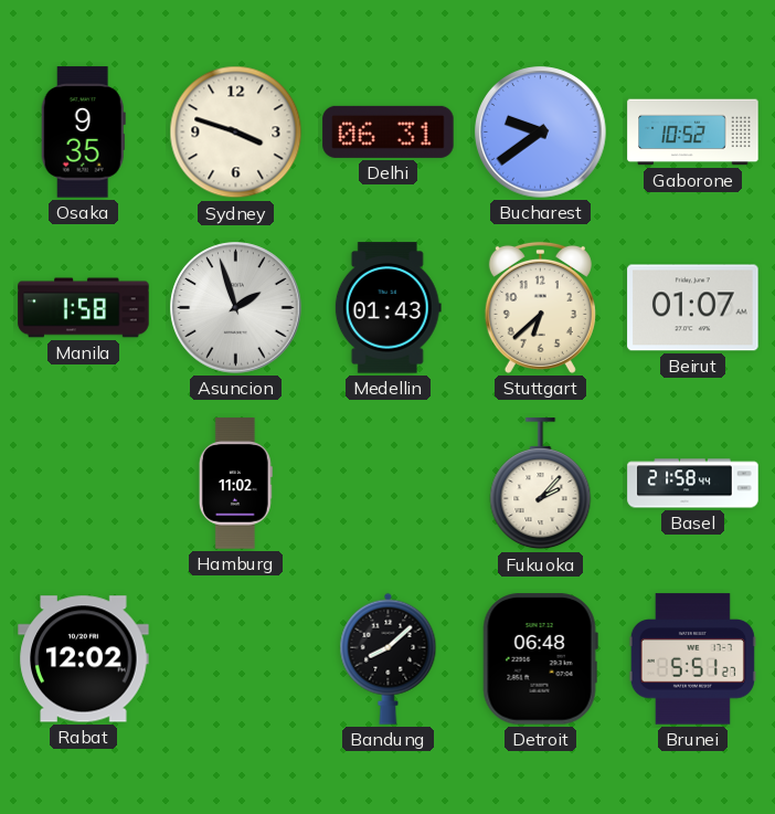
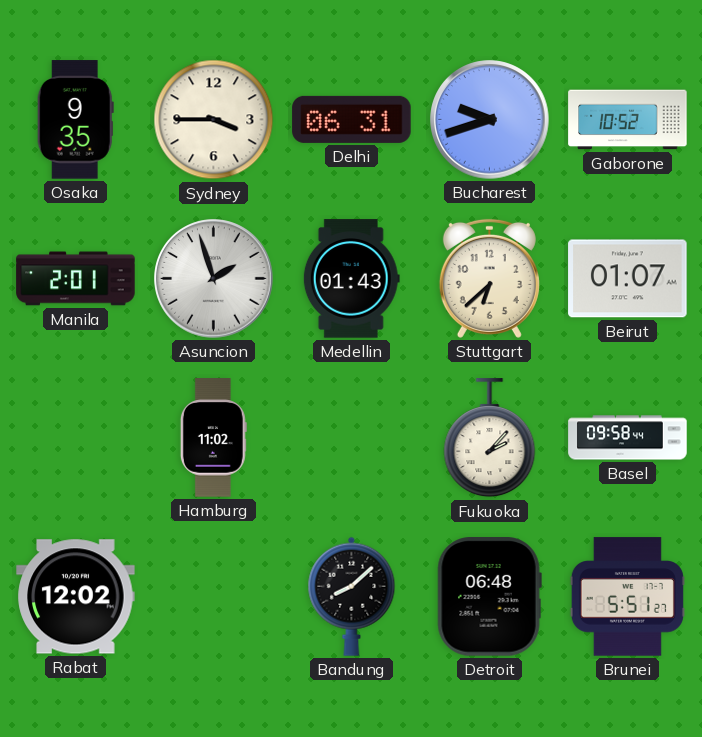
Sydney: 3:48 -> 3:45 (214, 120)
Bucharest: 9:39 -> 9:42 (490, 120)
Manila: 1:58 -> 2:01 (76, 279)
Basel: 21:58 -> 09:58 (628, 438)
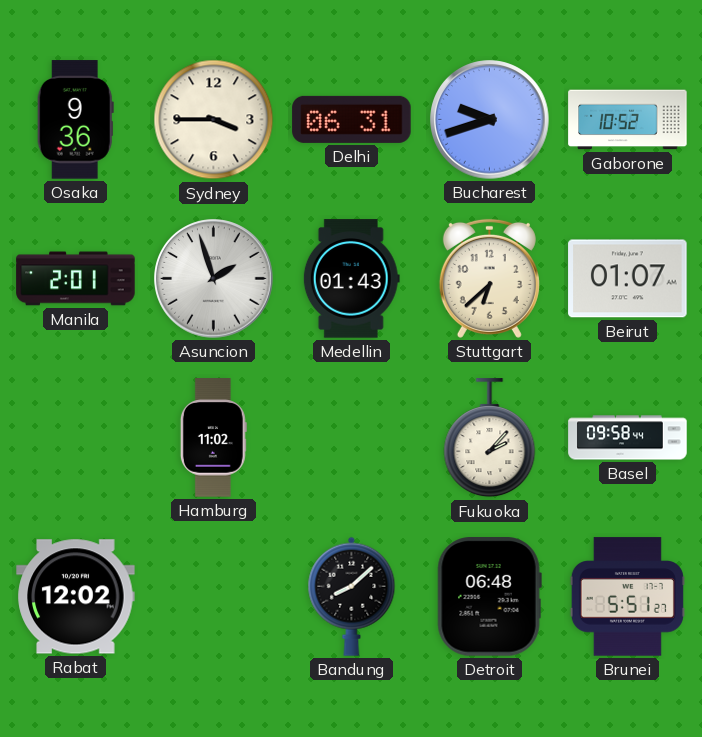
Osaka: 9:35 -> 9:36 (75, 120)
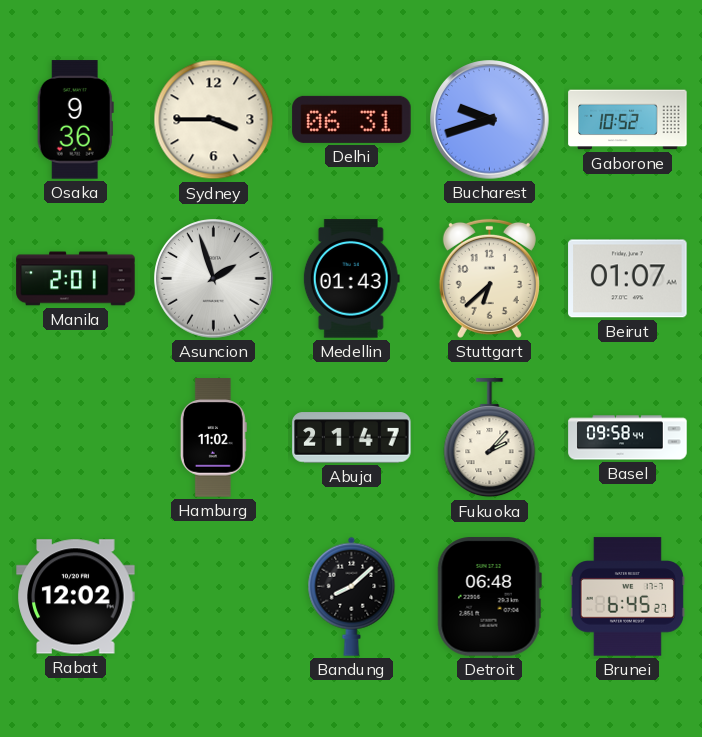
Abuja: none -> 21:47 (352, 438)
Brunei: 5:51 -> 6:45 (627, 597)
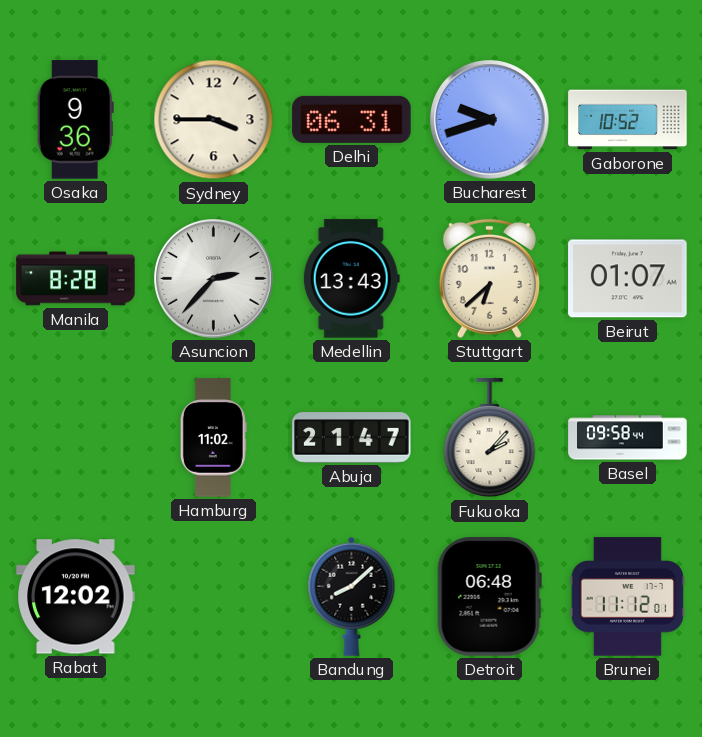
Manila: 2:01 -> 8:28 (76, 279)
Asuncion: 1:57 -> 2:37 (214, 279)
Medellin: 01:43 -> 13:43 (351, 279)
Brunei: 6:45 -> 11:12 (627, 597)
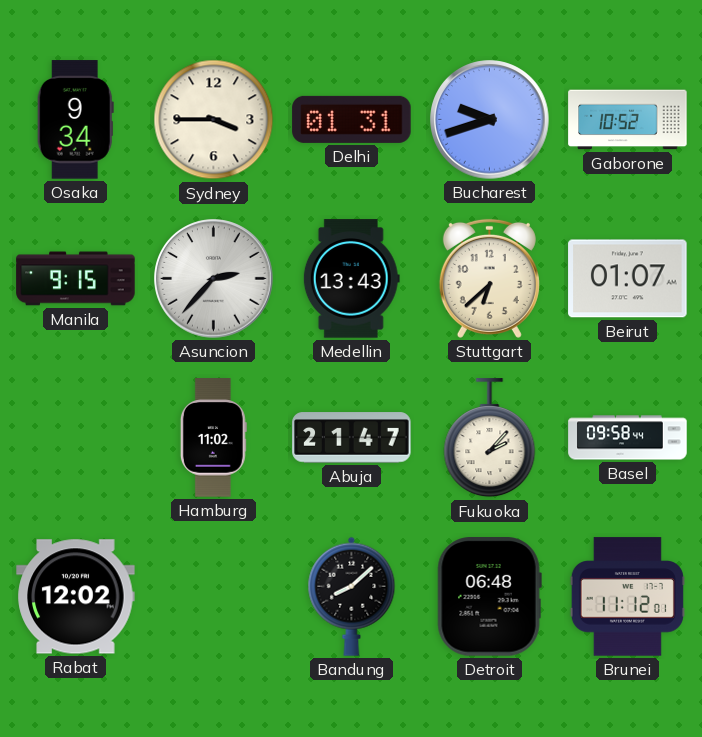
Osaka: 9:36 -> 9:34 (75, 120)
Delhi: 06:31 -> 01:31 (352, 119)
Manila: 8:28 -> 9:15 (76, 279)
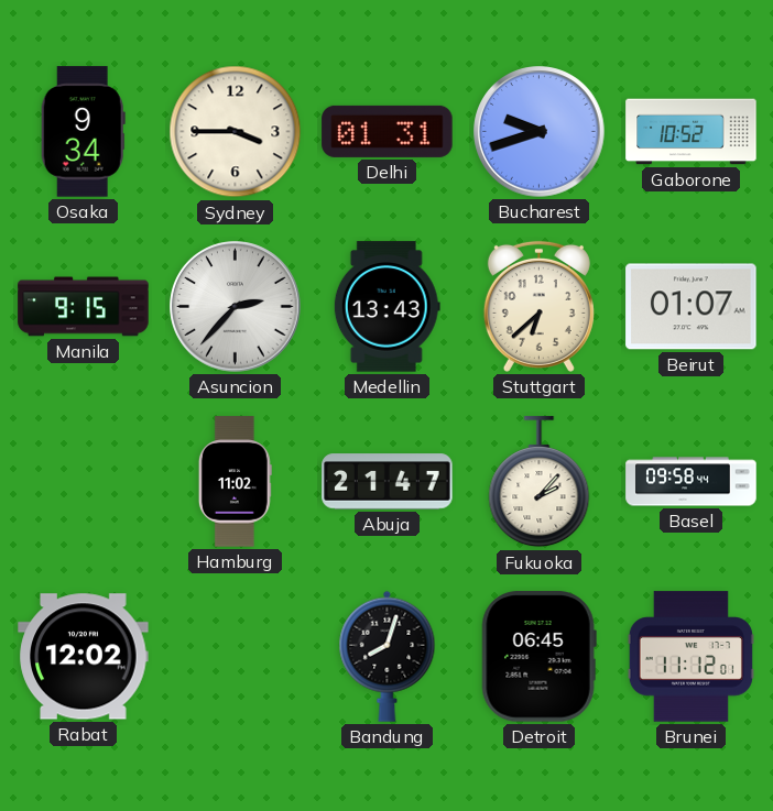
Bandung: 8:08 -> 8:03 (388, 656)
Detroit: 06:48 -> 06:45 (538, 657)
